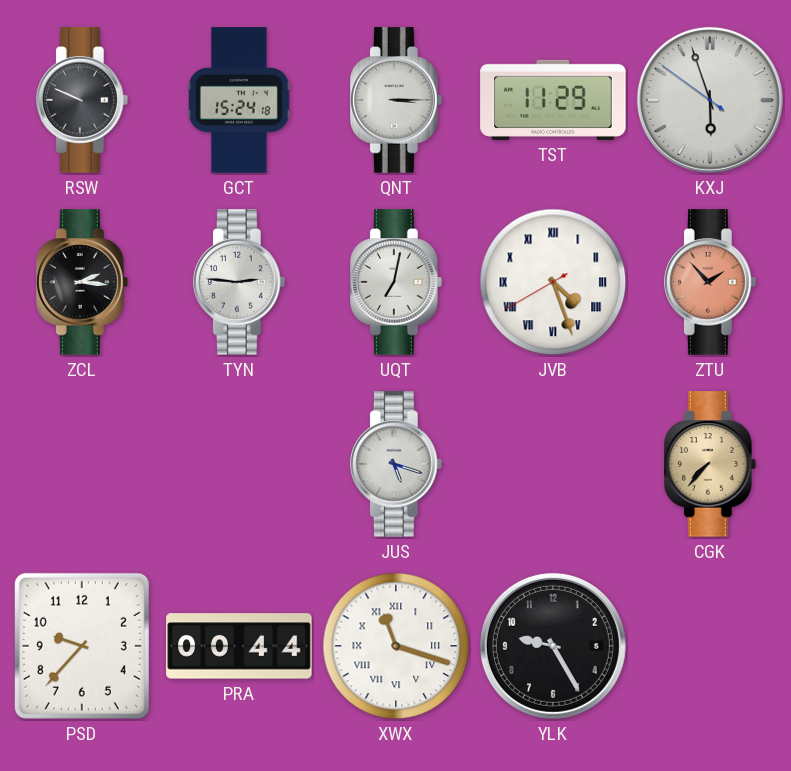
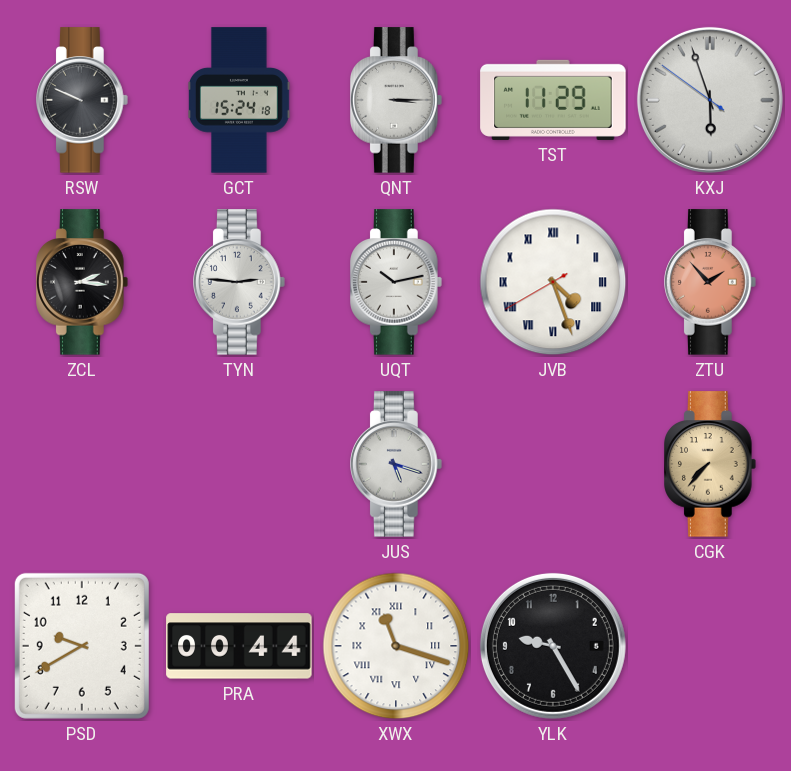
UQT: 7:02 -> 10:13 (397, 282)
PSD: 9:37 -> 9:40 (82, 646)
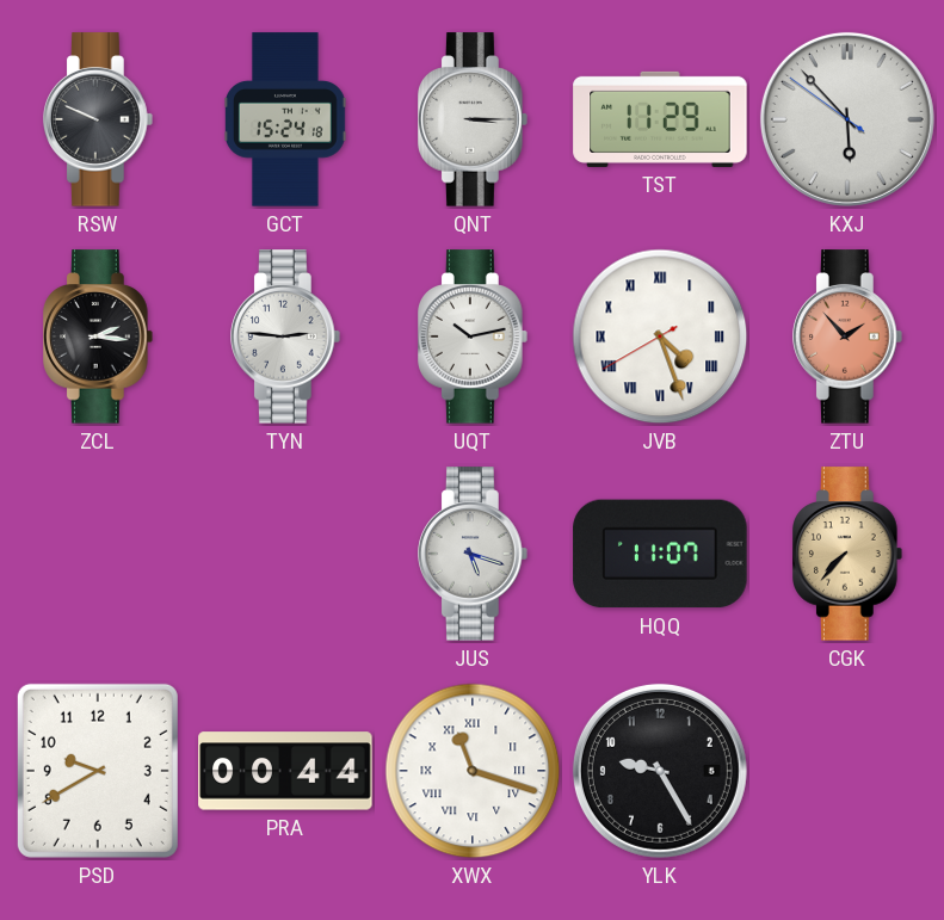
KXJ: 5:56 -> 5:52 (847, 119)
HQQ: none -> 11:07 (660, 554)
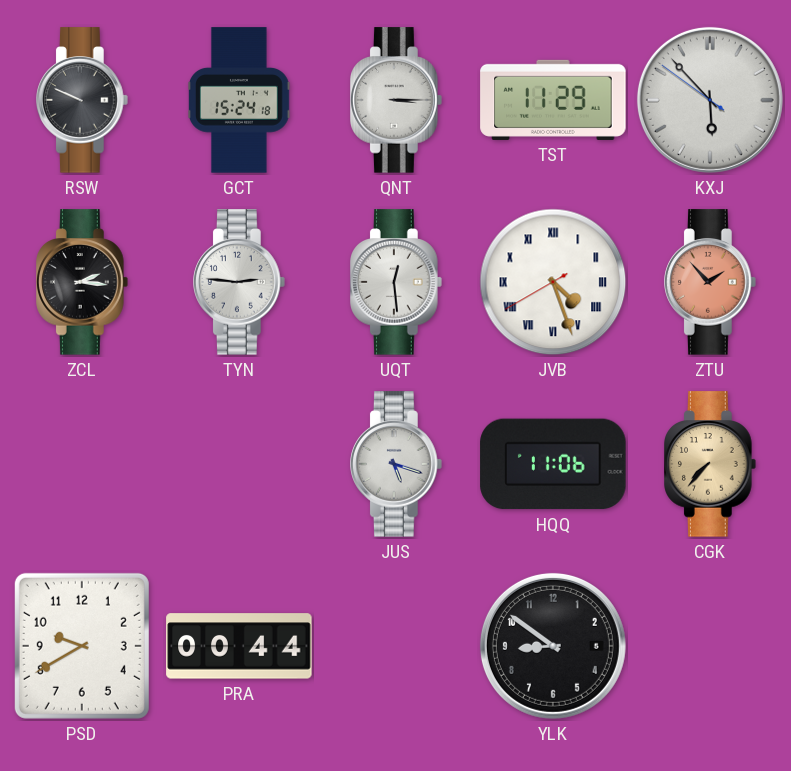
UQT: 10:13 -> 12:29 (397, 282)
HQQ: 11:07 -> 11:06 (553, 464)
XWX: 11:18 -> none (473, 771)
YLK: 9:25 -> 8:51 (553, 646)
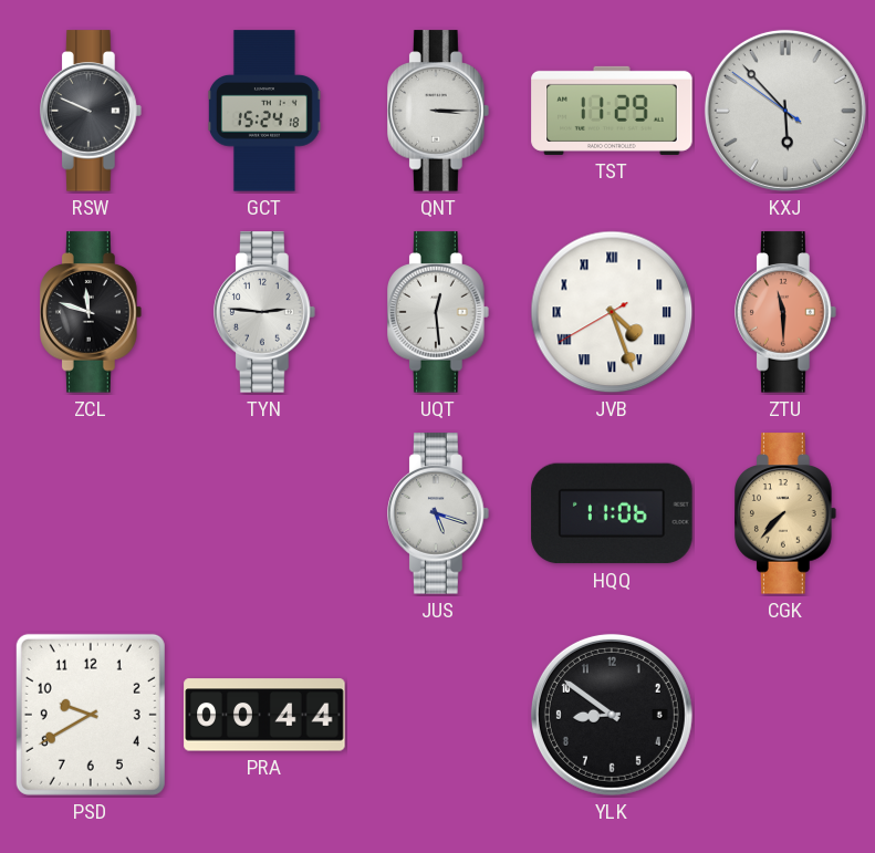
ZCL: 2:16 -> 11:48 (92, 312)
ZTU: 1:53 -> 11:30 (787, 312)
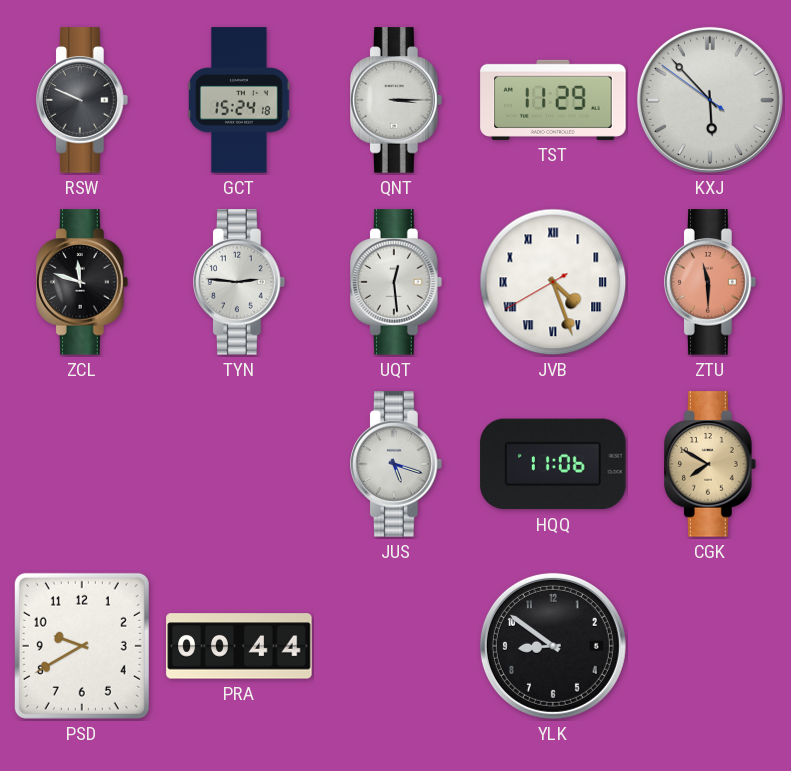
CGK: 7:37 -> 7:50 (711, 464)
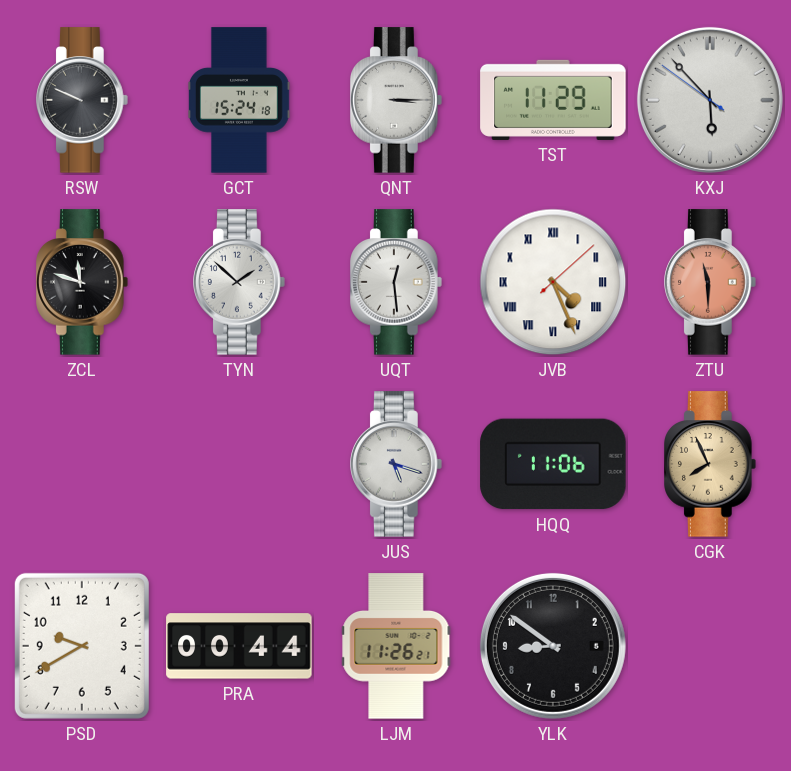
TYN: 2:46 -> 1:52 (240, 282)
JVB: 4:26:40 -> 4:26:08 (553, 282)
CGK: 7:50 -> 7:56 (711, 464)
LJM: none -> 11:26 (396, 646)
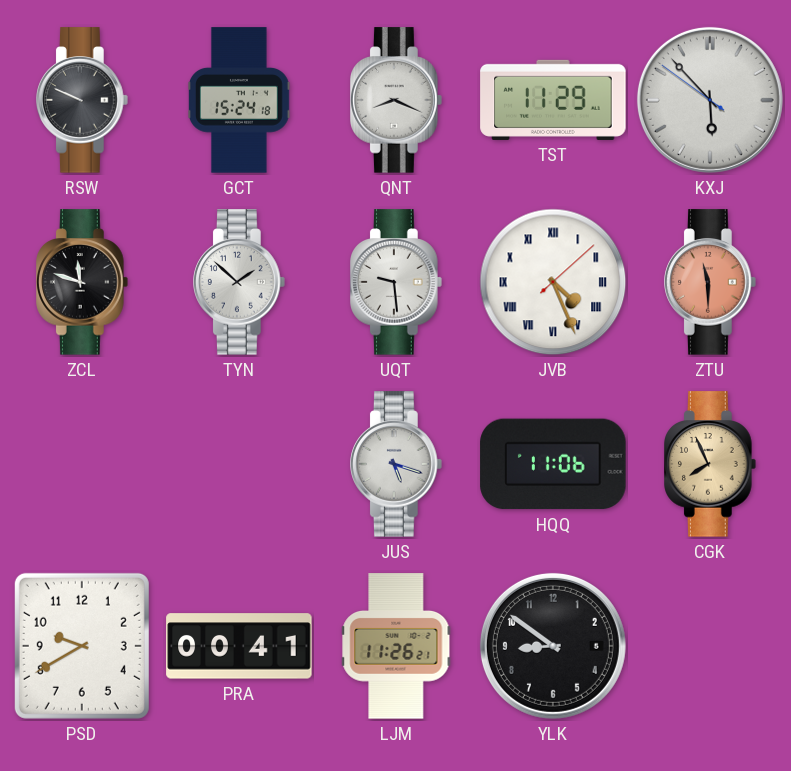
QNT: 3:15 -> 8:19 (397, 100)
UQT: 12:29 -> 9:29 (397, 282)
PRA: 00:44 -> 00:41 (239, 646)
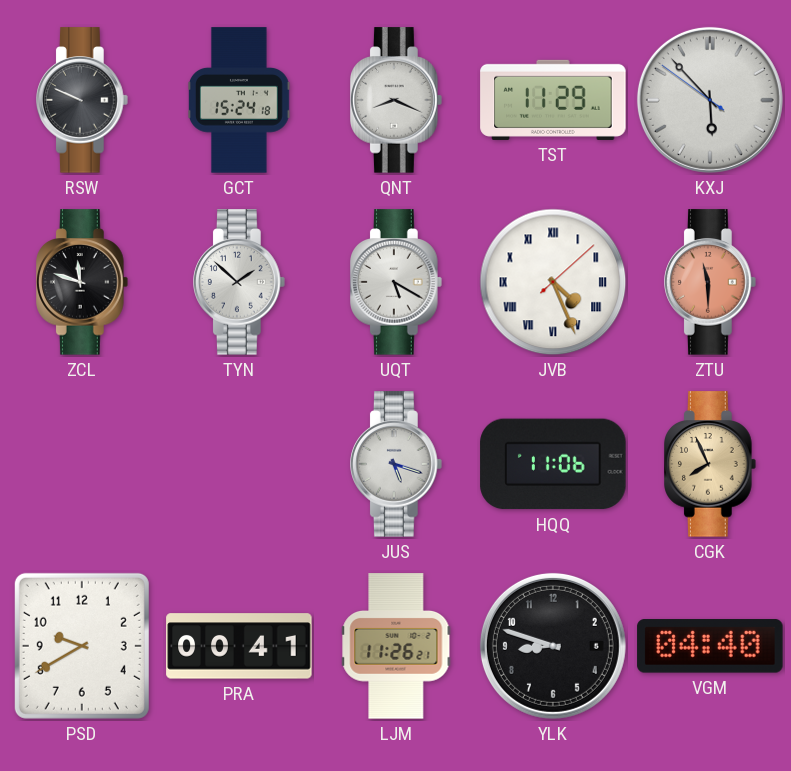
UQT: 9:29 -> 5:20 (397, 282)
YLK: 8:51 -> 8:48 (553, 646)
VGM: none -> 04:40 (710, 646)
